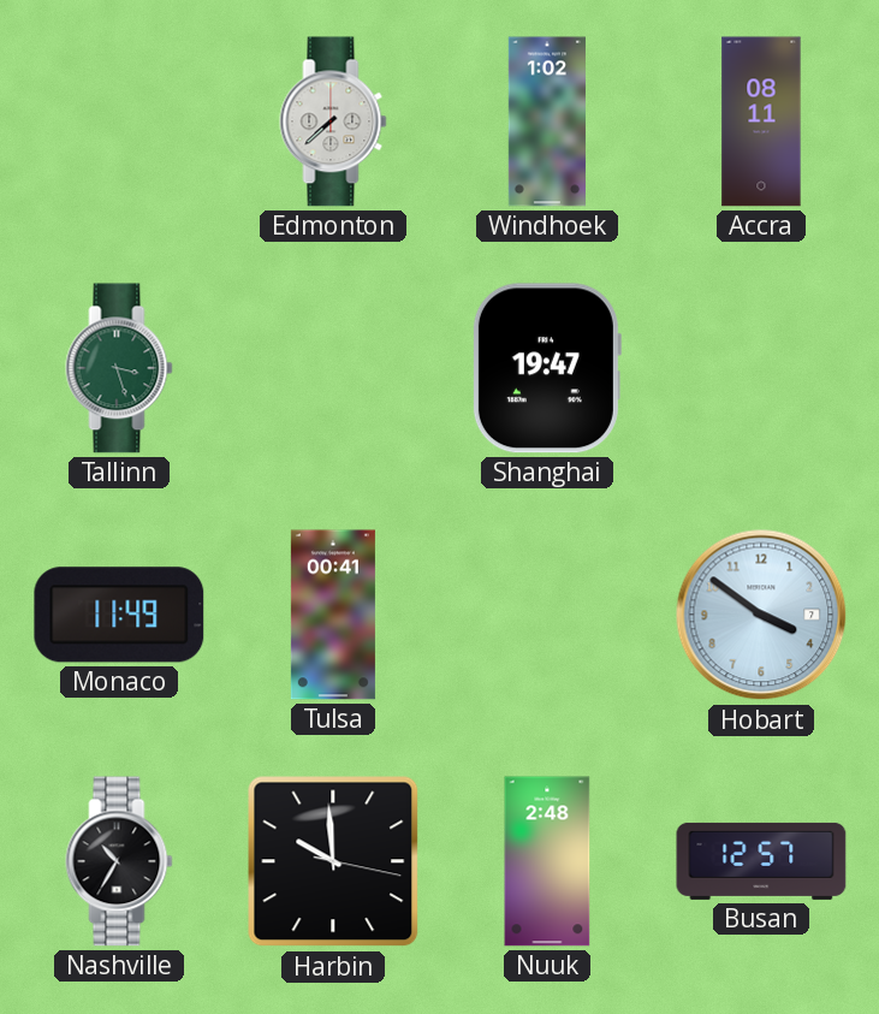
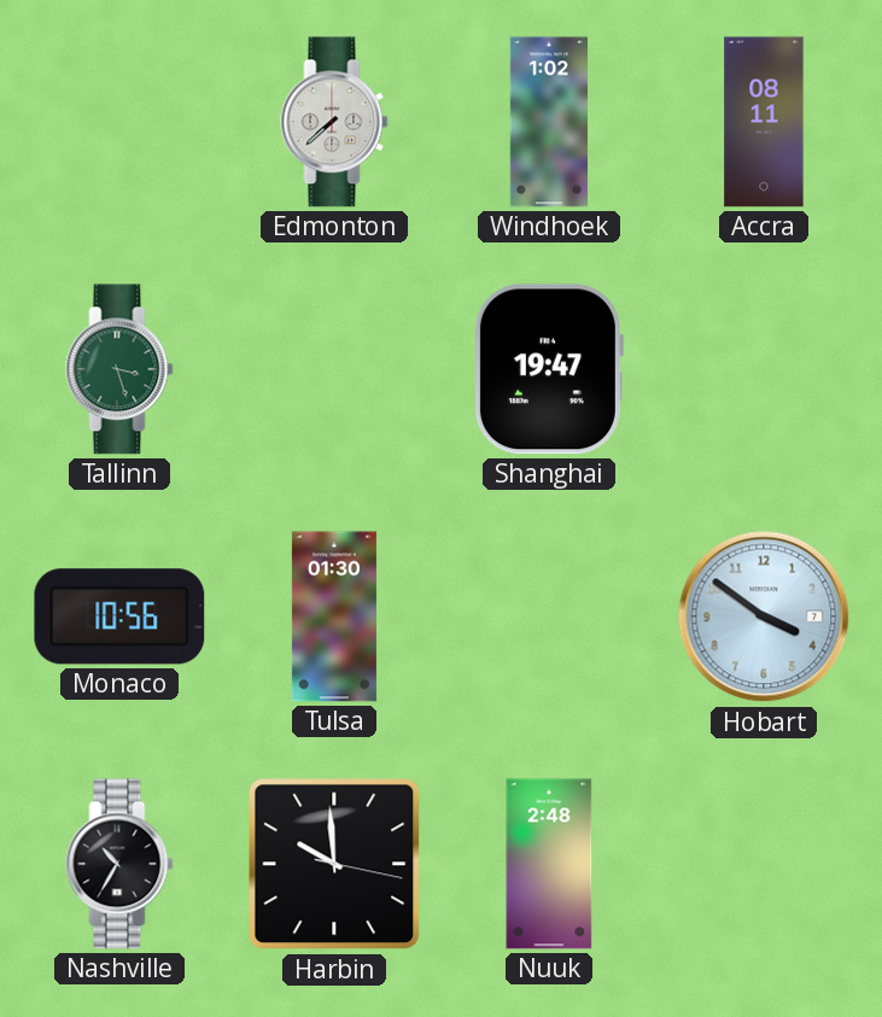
Monaco: 11:49 -> 10:56 (119, 616)
Tulsa: 00:41 -> 01:30 (334, 616)
Busan: 12:57 -> none (761, 861)
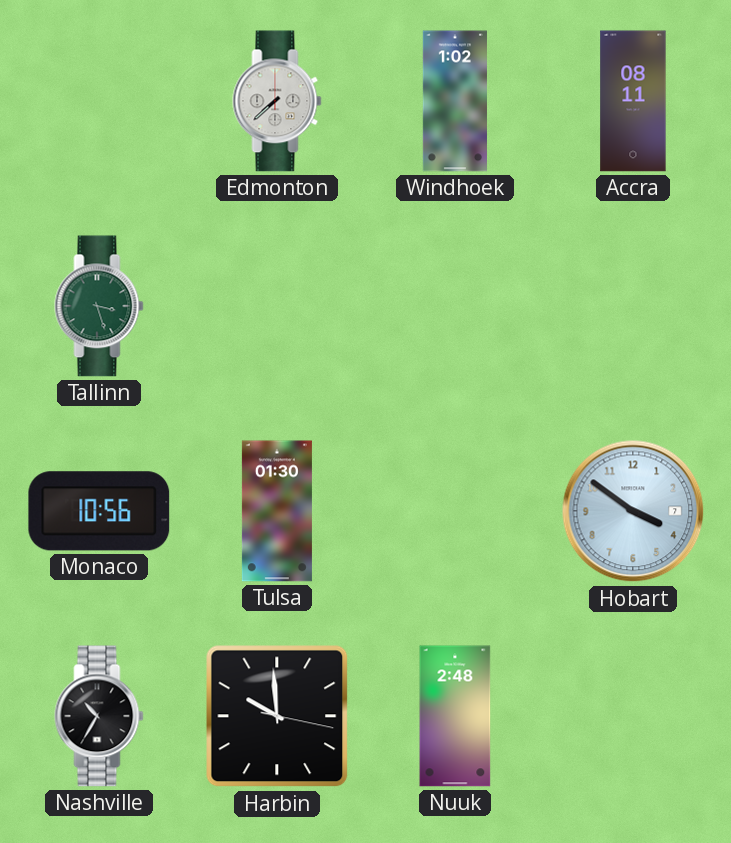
Shanghai: 19:47 -> none (548, 369)
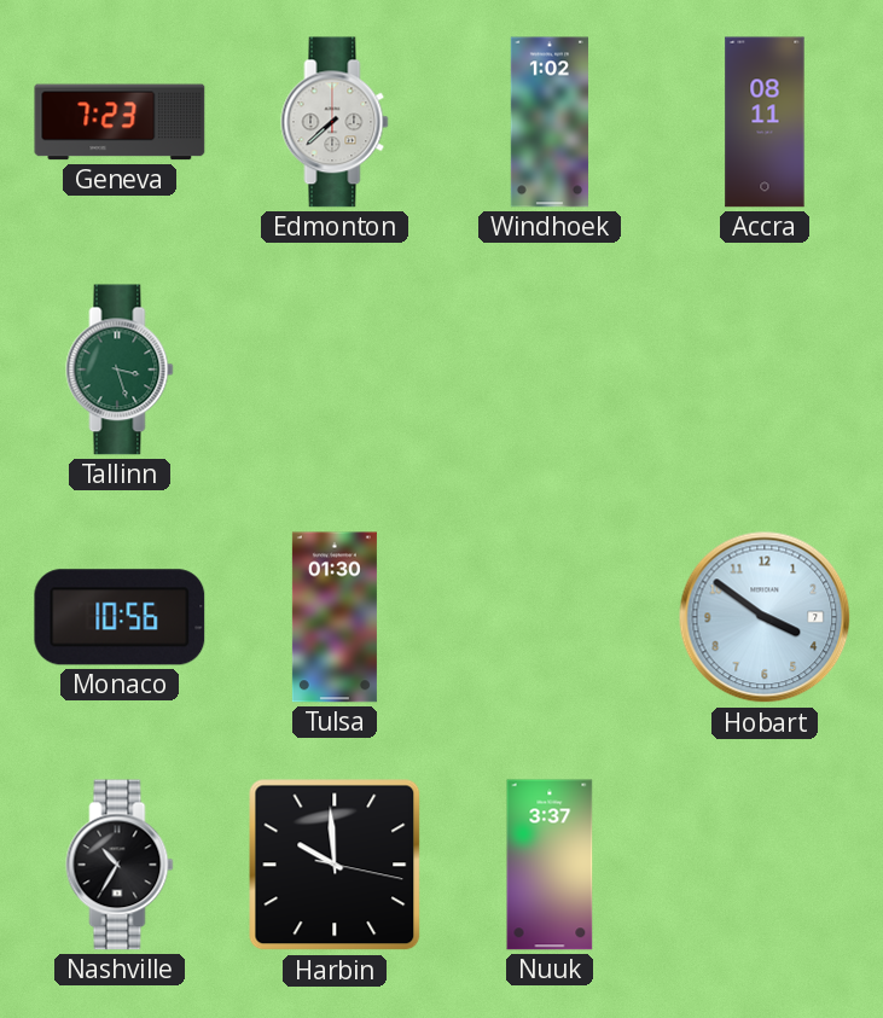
Geneva: none -> 7:23 (120, 122)
Nuuk: 2:48 -> 3:37 (550, 865)
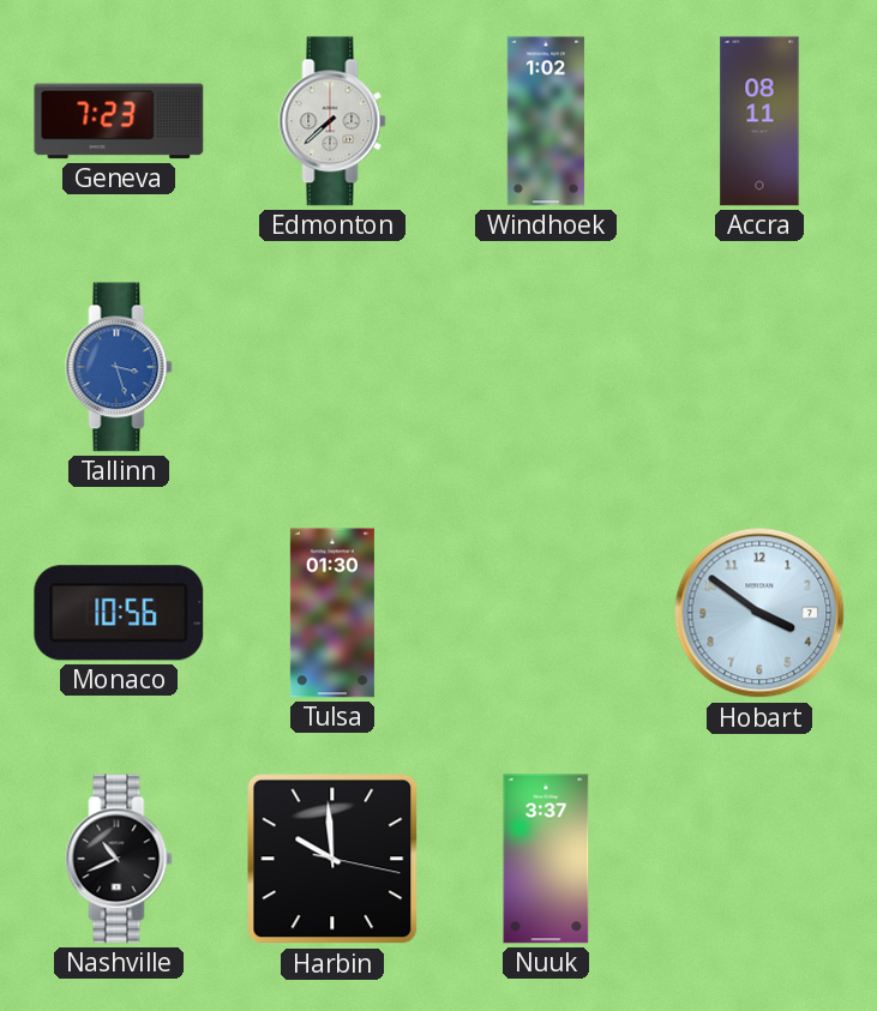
Tallinn dial: green -> blue (119, 367)
Nashville: 10:35 -> 10:41 (119, 859)
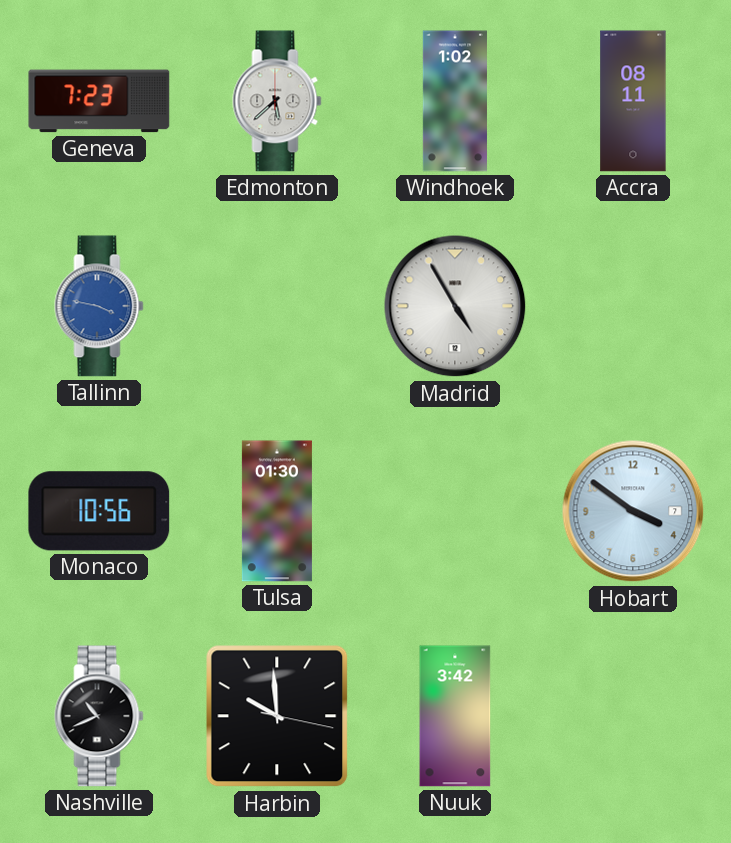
Edmonton: 7:38 -> 5:38 (277, 101)
Tallinn: 3:27 -> 3:47 (99, 306)
Madrid: none -> 4:55 (455, 306)
Nuuk: 3:37 -> 3:42 (455, 716)
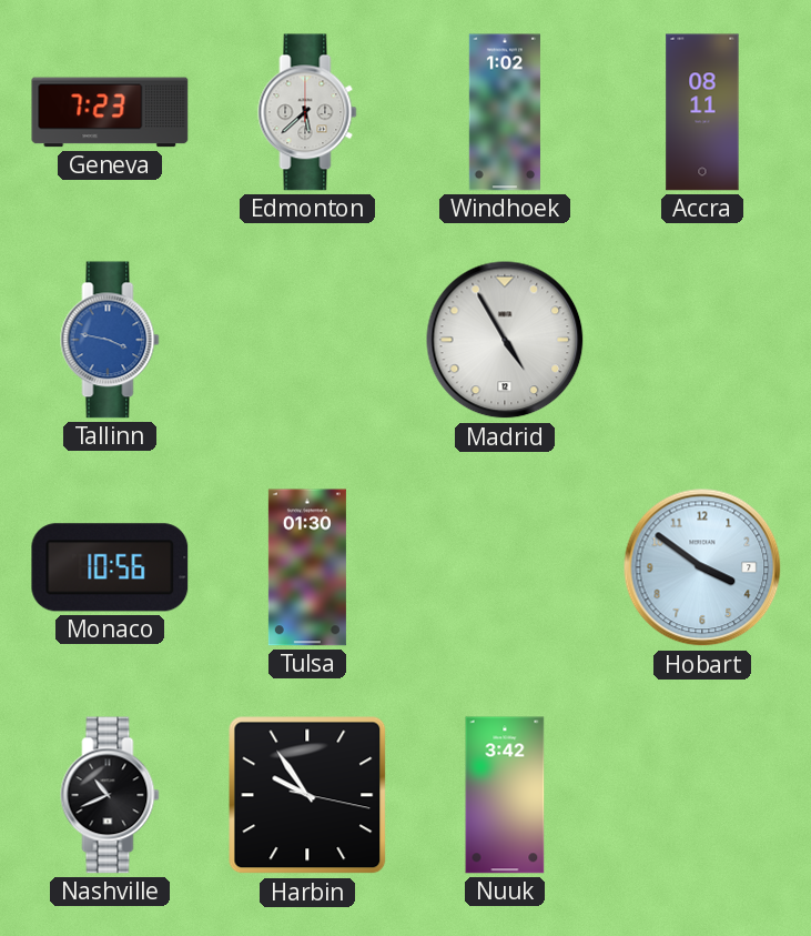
Harbin: 9:59 -> 9:54 (307, 795)
